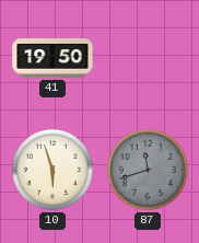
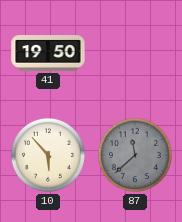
10: 5:57 -> 5:53 (48, 155)
87: 11:42 -> 11:38 (135, 155)
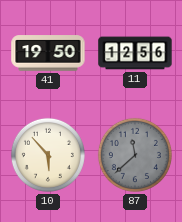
11: none -> 12:56 (135, 53)
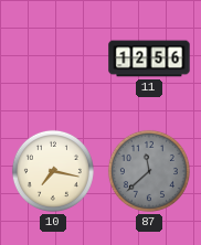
41: 19:50 -> none (48, 53)
10: 5:53 -> 7:17 (53, 171)
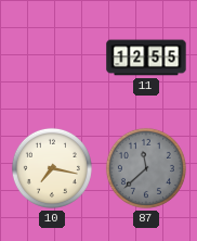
11: 12:56 -> 12:55 (146, 58)
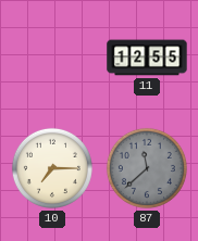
10: 7:17 -> 7:15 (52, 168)
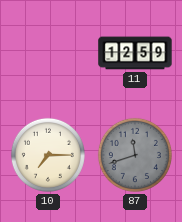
11: 12:55 -> 12:59 (135, 53)
87: 11:38 -> 11:42 (135, 155)
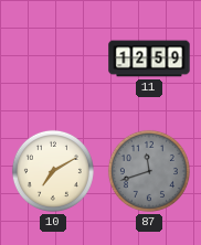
10: 7:15 -> 7:10 (53, 171)
